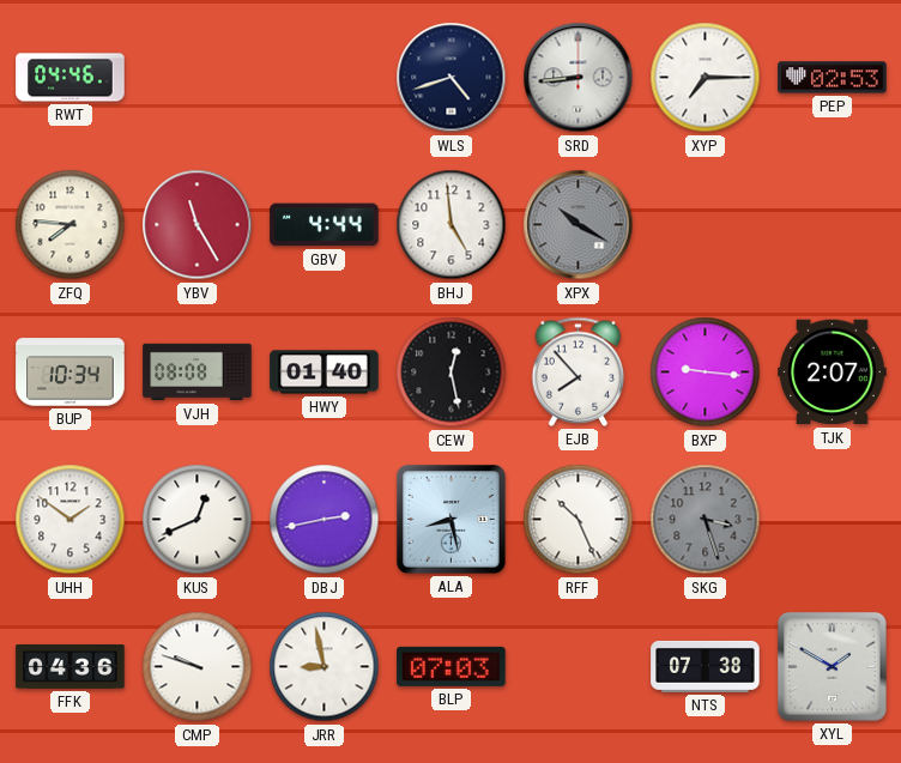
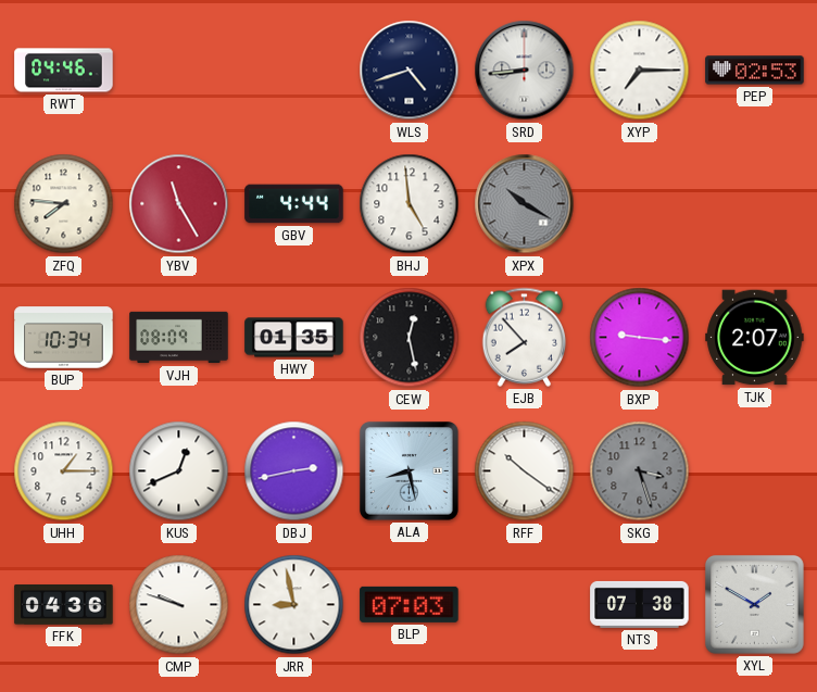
VJH: 08:08 -> 08:09 (179, 338)
HWY: 01:40 -> 01:35 (294, 338)
UHH: 1:51 -> 1:15 (64, 471)
RFF: 10:26 -> 10:21 (525, 471)
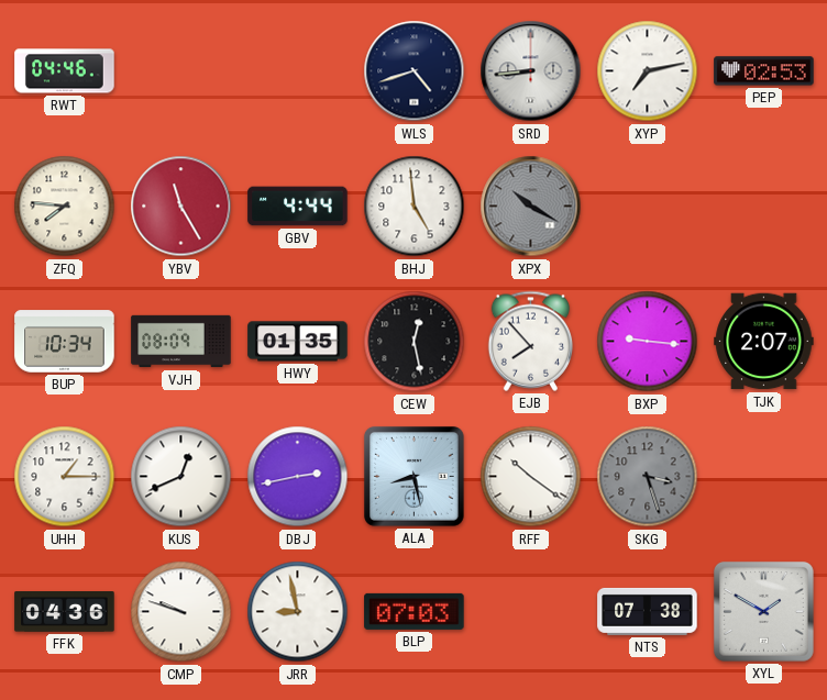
XYP: 7:15 -> 7:13 (648, 71)
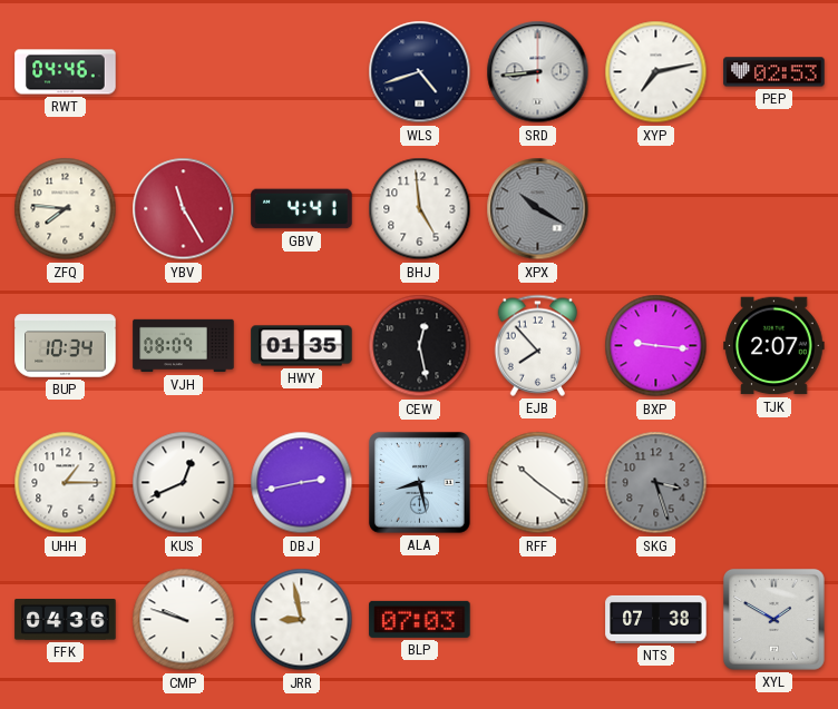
GBV: 4:44 -> 4:41 (302, 209)
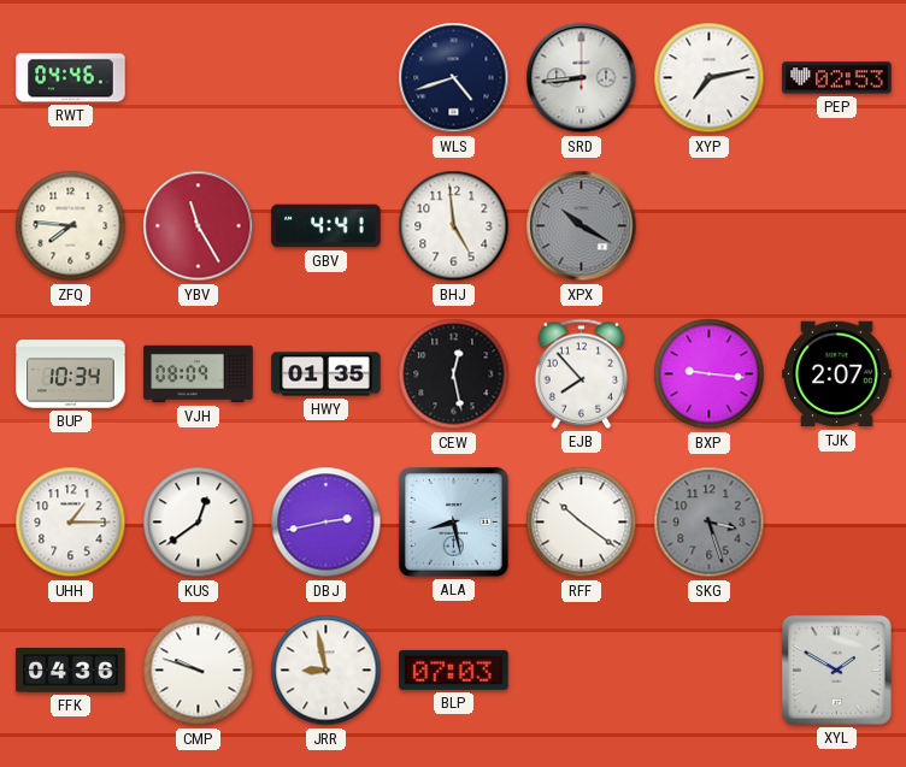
KUS: 12:41 -> 12:39 (199, 523)
NTS: 07:38 -> none (656, 619)
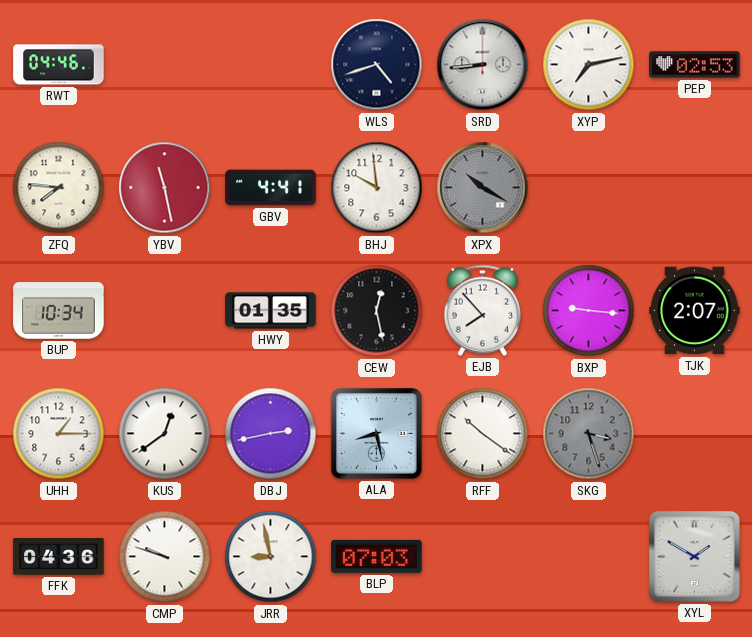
YBV: 11:25 -> 11:28 (165, 188)
BHJ: 4:59 -> 9:59 (377, 188)
VJH: 08:09 -> none (199, 374)
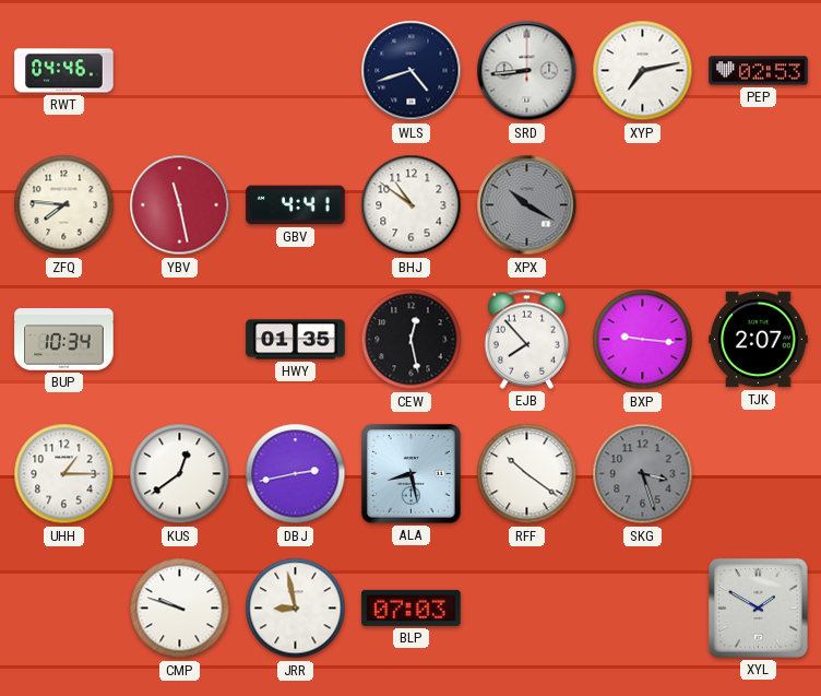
BHJ: 9:59 -> 10:51 (412, 205)
FFK: 04:36 -> none (59, 557)
